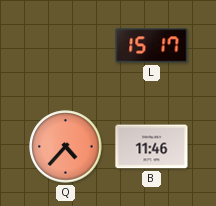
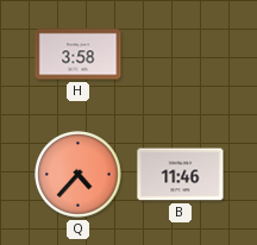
H: none -> 3:58 (79, 55)
L: 15:17 -> none (152, 46)
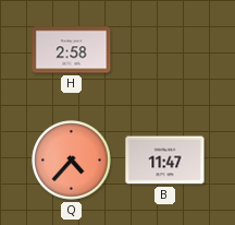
H: 3:58 -> 2:58 (72, 50)
B: 11:46 -> 11:47 (165, 161)
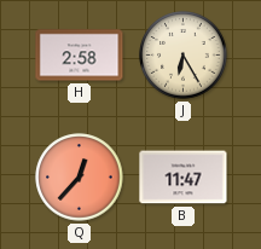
J: none -> 6:25 (184, 56)
Q: 4:37 -> 12:37 (80, 178)
